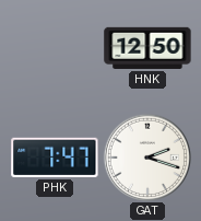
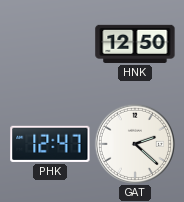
PHK: 7:47 -> 12:47 (50, 144)
GAT: 2:18 -> 2:22 (135, 144)
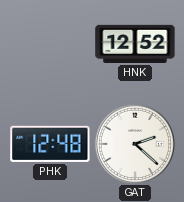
HNK: 12:50 -> 12:52 (135, 44)
PHK: 12:47 -> 12:48 (50, 144)
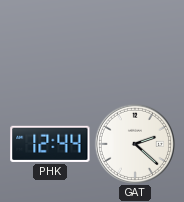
HNK: 12:52 -> none (135, 44)
PHK: 12:48 -> 12:44 (50, 144)
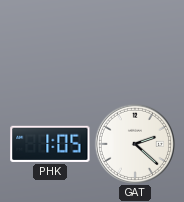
PHK: 12:44 -> 1:05 (50, 144)
